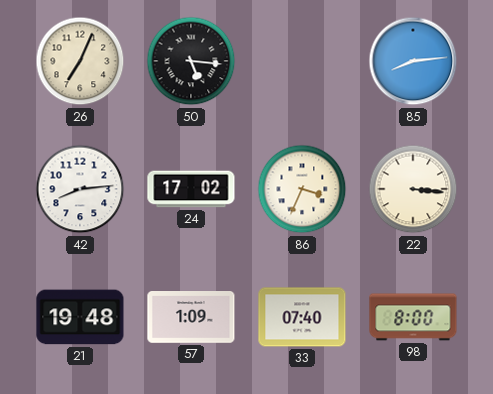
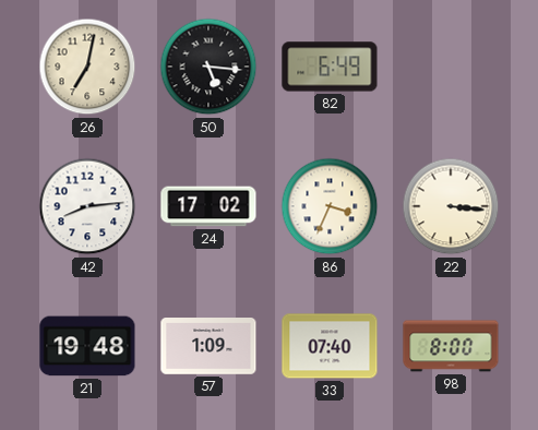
26: 7:04 -> 7:02 (87, 67)
82: none -> 6:49 (330, 67)
85: 8:14 -> none (413, 61)
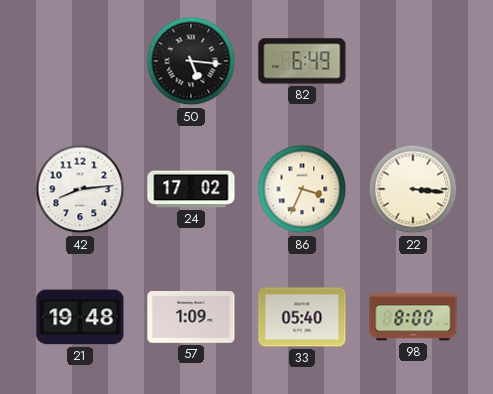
26: 7:02 -> none (87, 67)
33: 07:40 -> 05:40 (302, 317)
